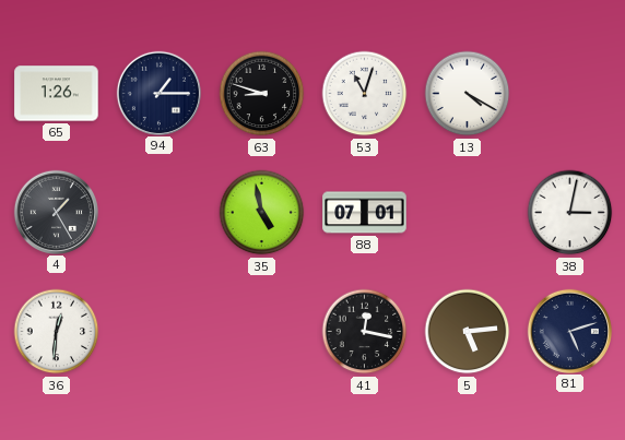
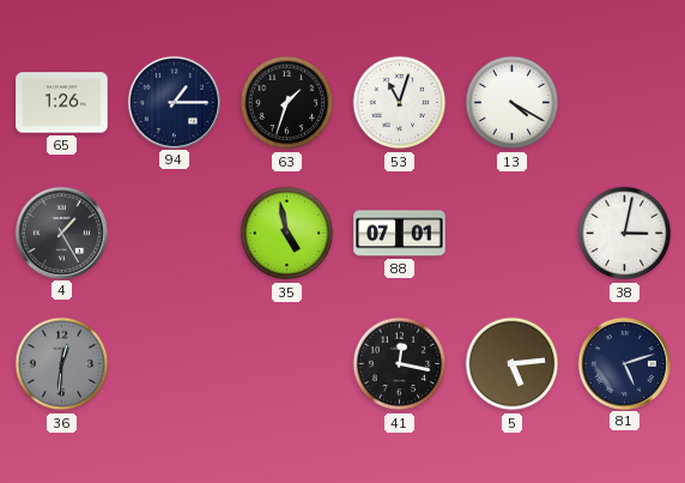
63: 8:48 -> 1:33 (287, 103)
36 dial: white -> grey (62, 364)
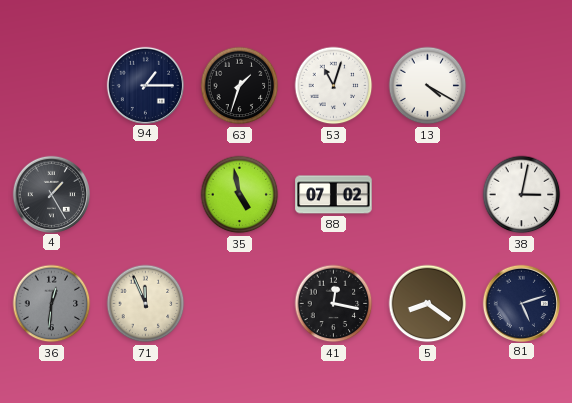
65: 1:26 -> none (62, 103)
88: 07:01 -> 07:02 (334, 195)
71: none -> 11:56 (146, 304)
5: 5:14 -> 8:21 (428, 304)
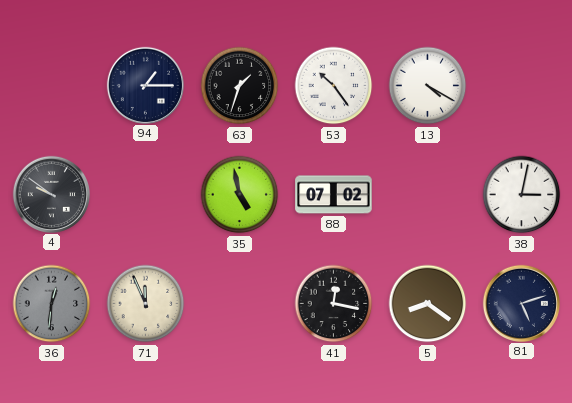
53: 11:03 -> 10:24 (334, 86)
4: 1:25 -> 9:51 (51, 194)
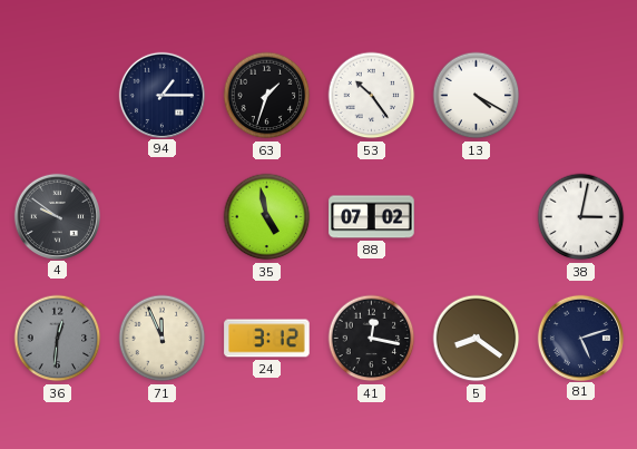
24: none -> 3:12 (267, 339)
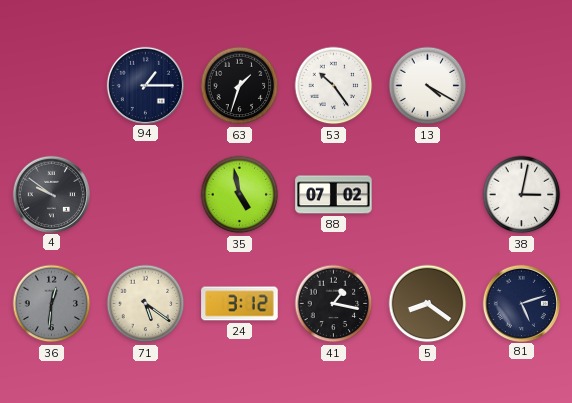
71: 11:56 -> 5:21 (146, 304)
41: 12:17 -> 1:17 (334, 304)
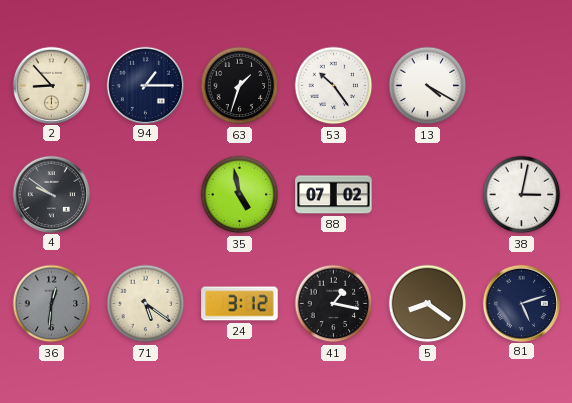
2: none -> 8:53 (51, 85)
